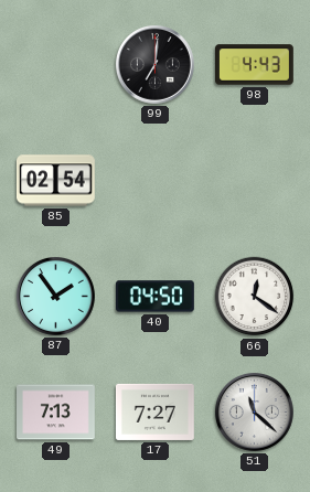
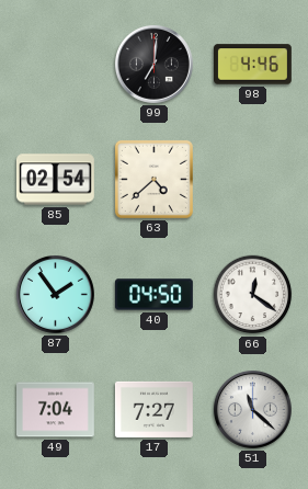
98: 4:43 -> 4:46 (253, 65)
63: none -> 4:38 (153, 179)
49: 7:13 -> 7:04 (56, 410)
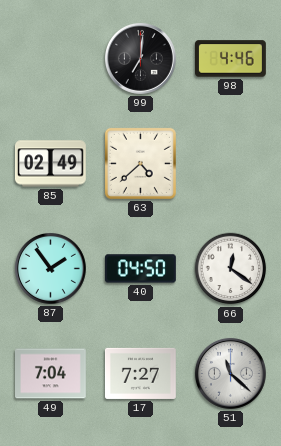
85: 02:54 -> 02:49 (50, 164)
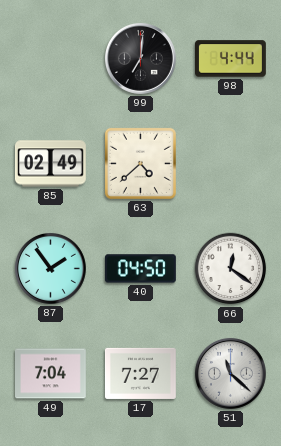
98: 4:46 -> 4:44 (231, 59)
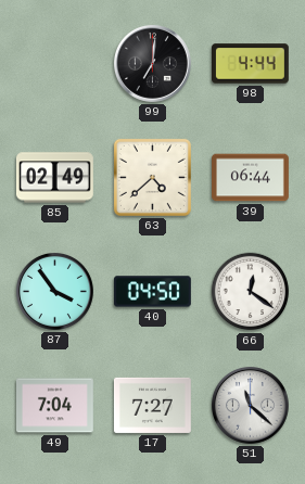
39: none -> 06:44 (251, 178)
87: 1:54 -> 3:54 (54, 291)
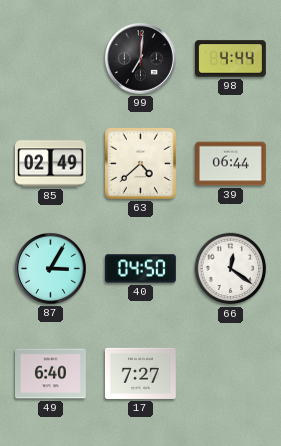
87: 3:54 -> 3:05 (50, 268)
49: 7:04 -> 6:40 (51, 374)
51: 11:22 -> none (250, 405)
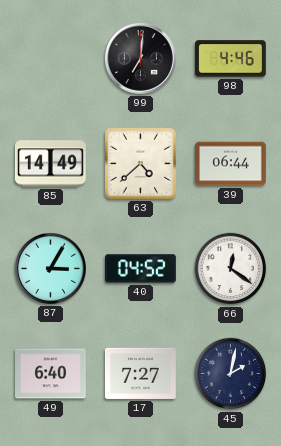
98: 4:44 -> 4:46 (231, 59)
85: 02:49 -> 14:49 (50, 164)
40: 04:50 -> 04:52 (140, 269)
45: none -> 2:02 (231, 374)
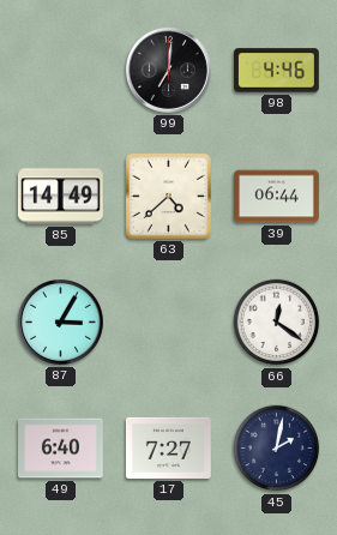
40: 04:52 -> none (140, 269)
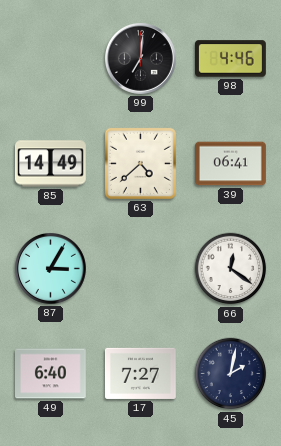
39: 06:44 -> 06:41 (231, 164)
